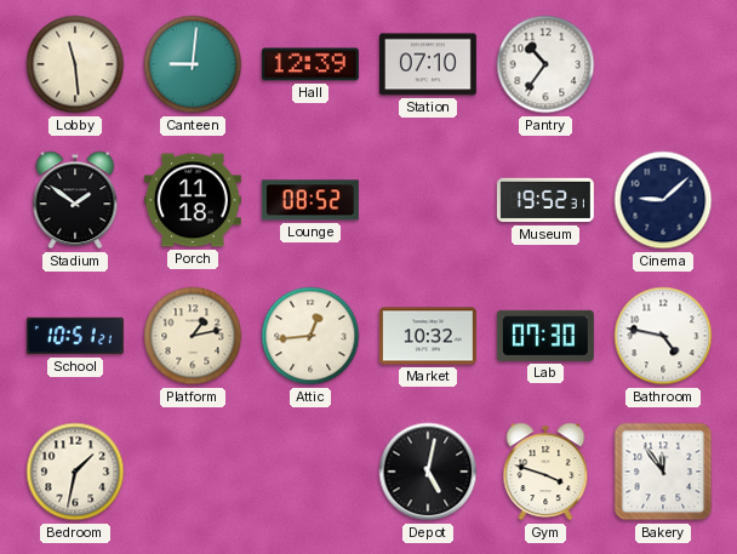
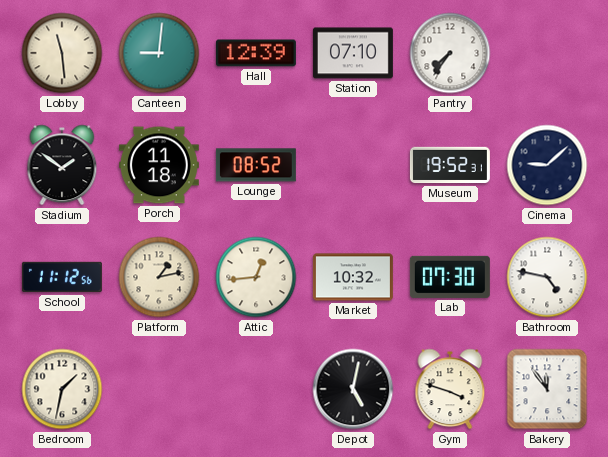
Pantry: 10:36 -> 7:36 (450, 53)
School: 10:51 -> 11:12 (62, 277)
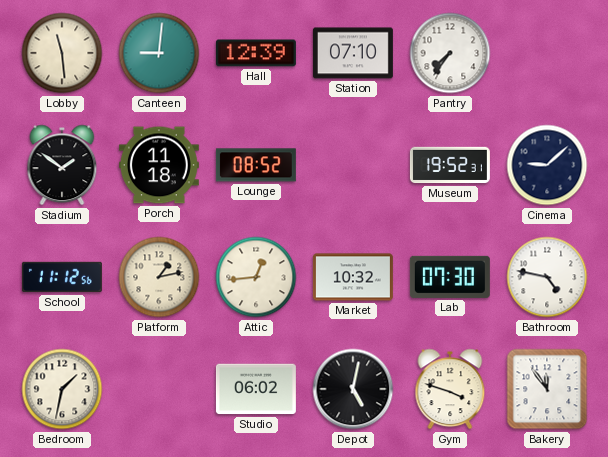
Studio: none -> 06:02 (256, 389)
